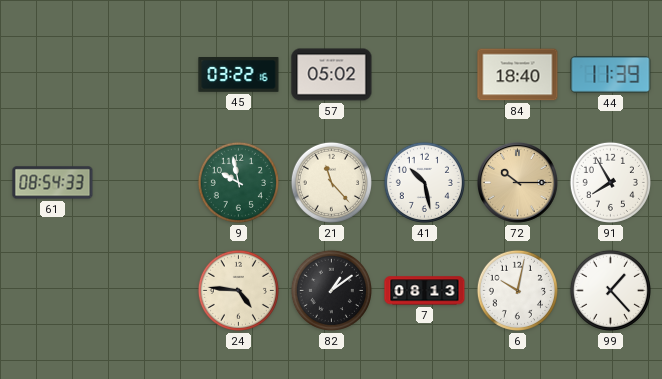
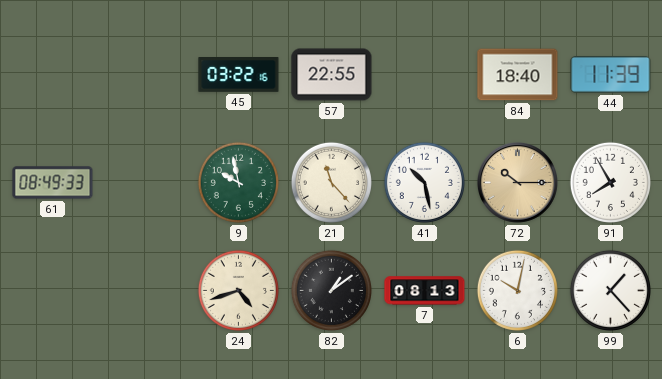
57: 05:02 -> 22:55 (332, 75)
61: 08:54 -> 08:49 (53, 183)
24: 4:46 -> 4:42 (238, 290)
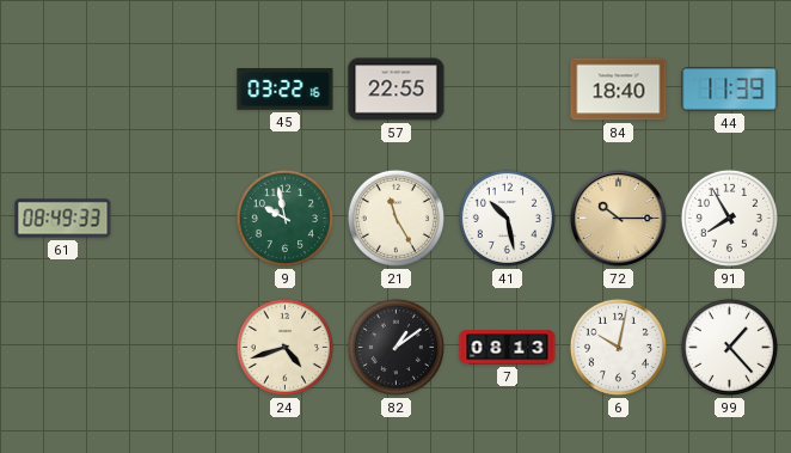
21: 11:23 -> 11:25 (395, 218)
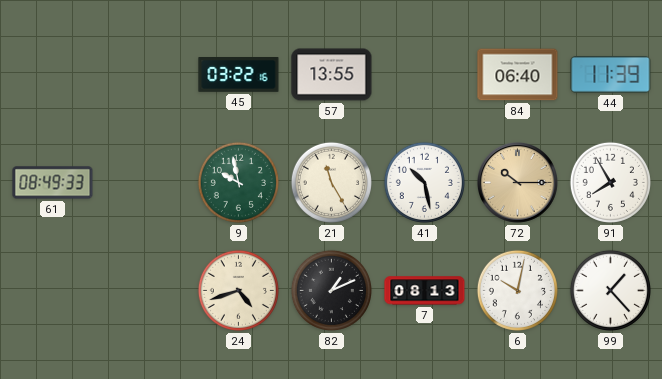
57: 22:55 -> 13:55 (332, 75)
84: 18:40 -> 06:40 (518, 75)
82: 1:09 -> 1:11 (331, 290)
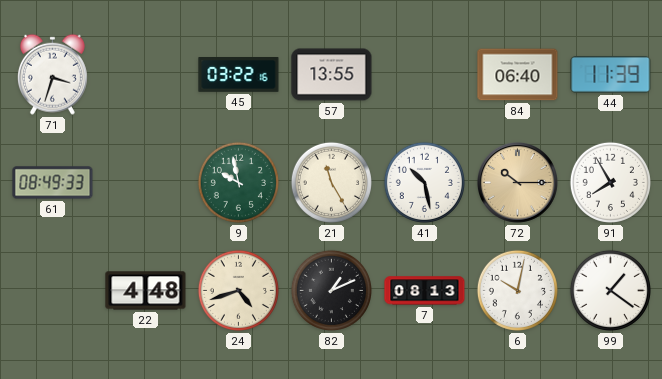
71: none -> 3:33 (52, 74)
22: none -> 4:48 (146, 291)
99: 1:23 -> 1:21 (610, 290)
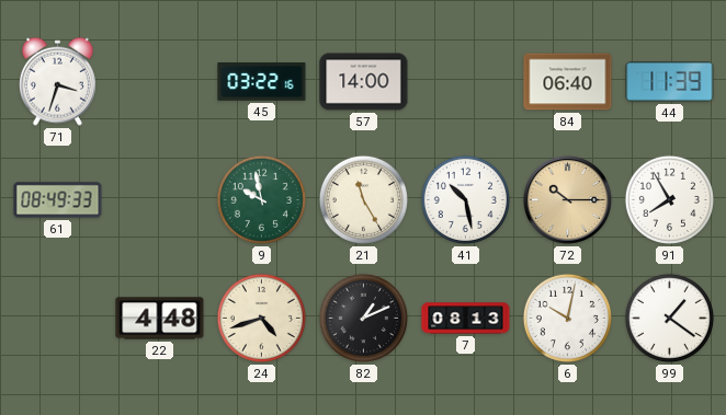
57: 13:55 -> 14:00 (364, 82)
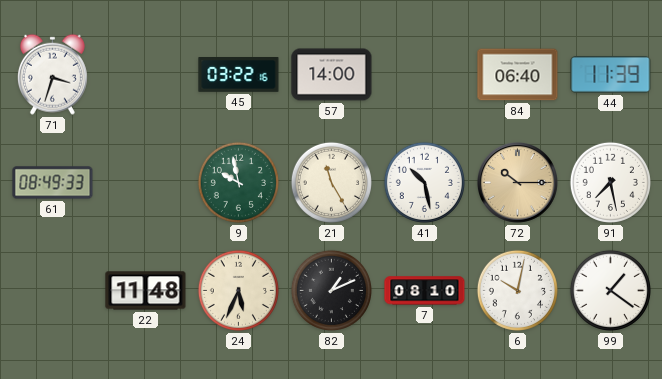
91: 7:55 -> 7:28 (610, 182)
22: 4:48 -> 11:48 (146, 291)
24: 4:42 -> 5:34 (238, 290)
7: 08:13 -> 08:10 (425, 291)
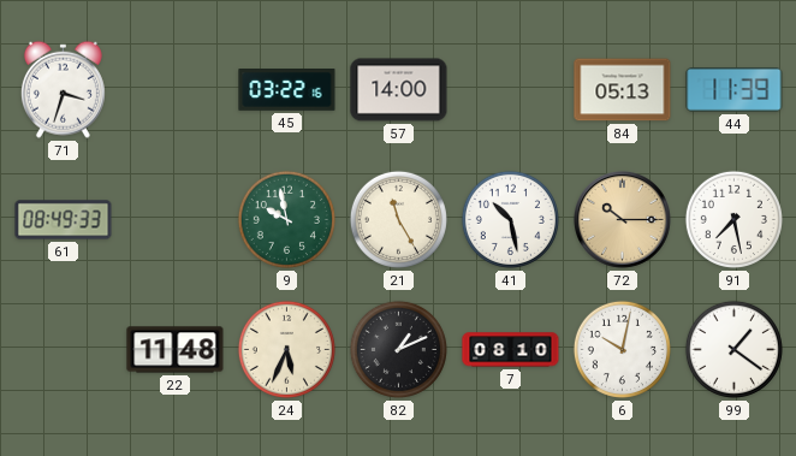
84: 06:40 -> 05:13 (623, 90)
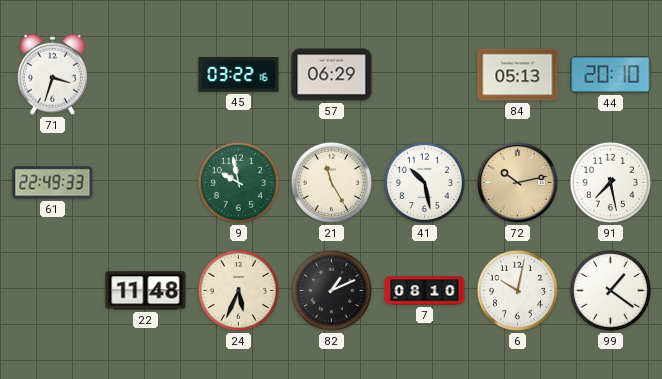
57: 14:00 -> 06:29 (332, 75)
44: 11:39 -> 20:10 (611, 75)
61: 08:49 -> 22:49 (53, 183)
72: 10:15 -> 10:13 (517, 182)
